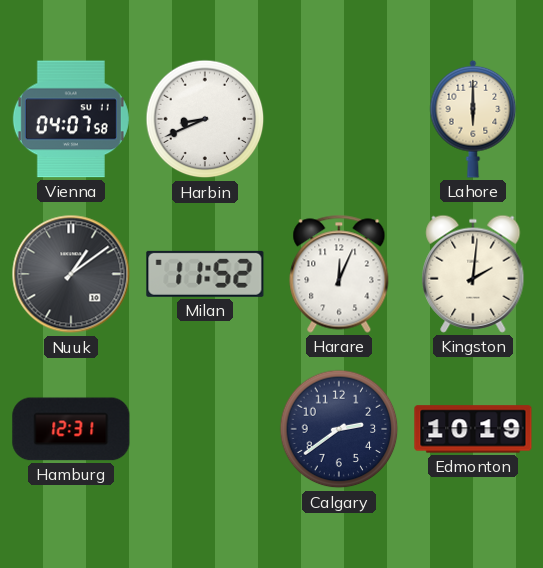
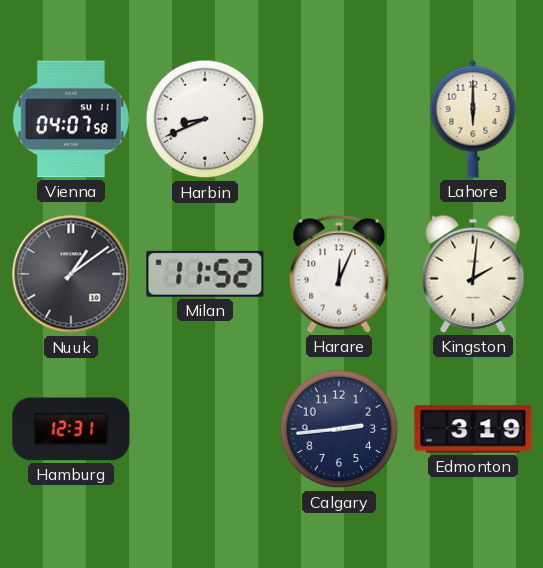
Calgary: 2:39 -> 2:44 (339, 429)
Edmonton: 10:19 -> 3:19 (473, 429)
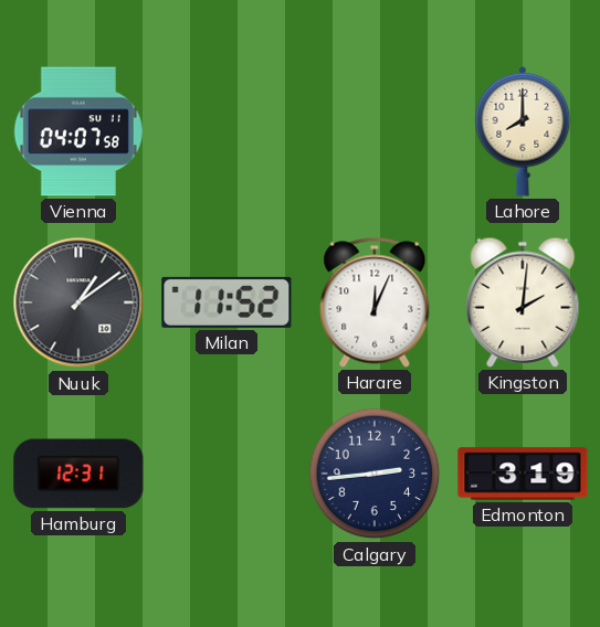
Harbin: 8:41 -> none (205, 119)
Lahore: 6:00 -> 8:00 (523, 131)
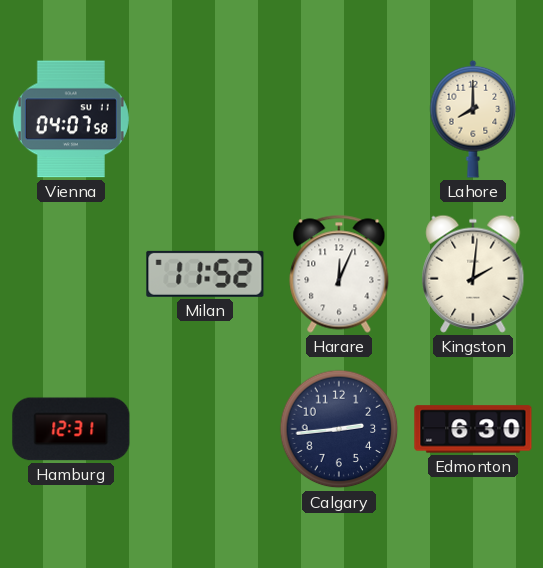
Nuuk: 1:09 -> none (78, 302)
Edmonton: 3:19 -> 6:30 (473, 429)
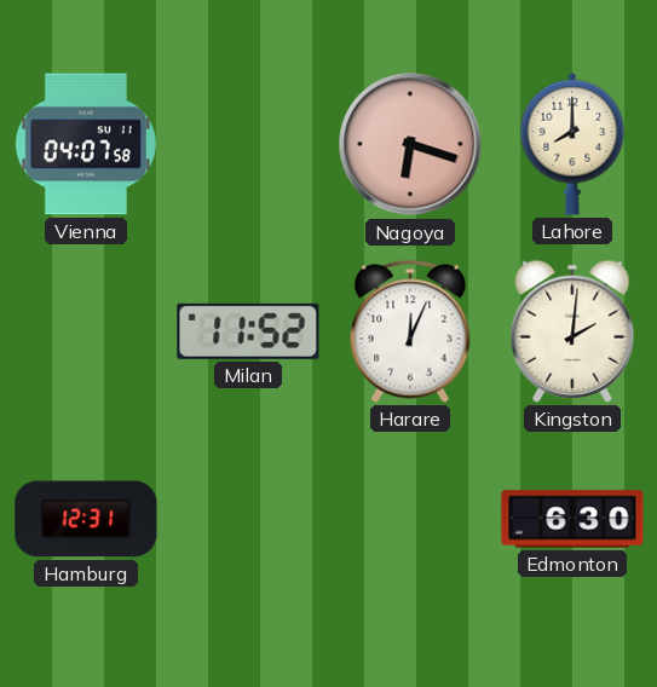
Nagoya: none -> 6:18 (410, 144)
Calgary: 2:44 -> none (339, 429)
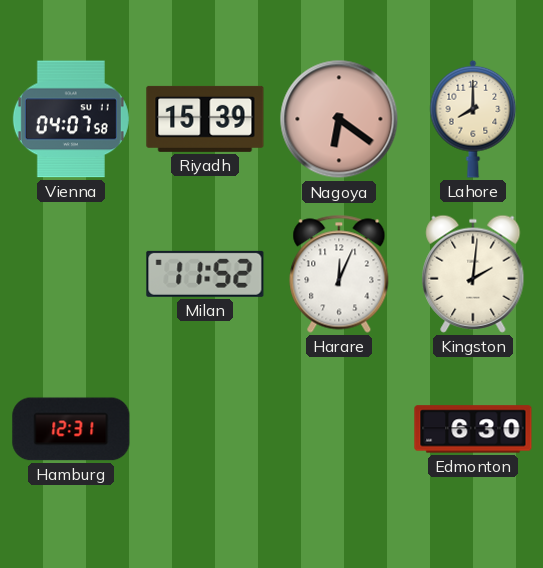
Riyadh: none -> 15:39 (205, 119)
Nagoya: 6:18 -> 6:21 (339, 119)
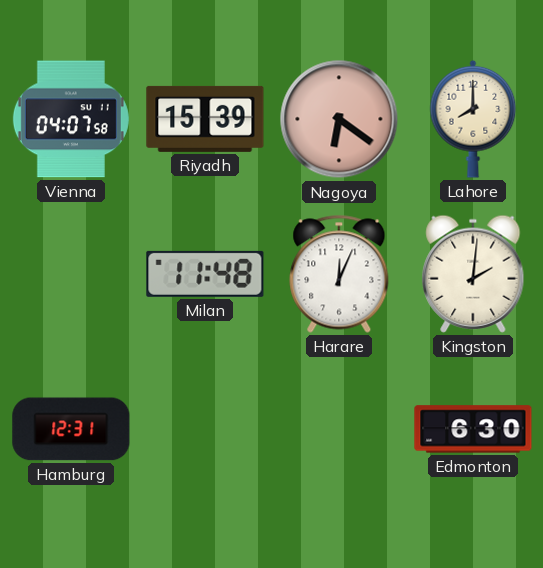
Milan: 11:52 -> 11:48 (205, 274)
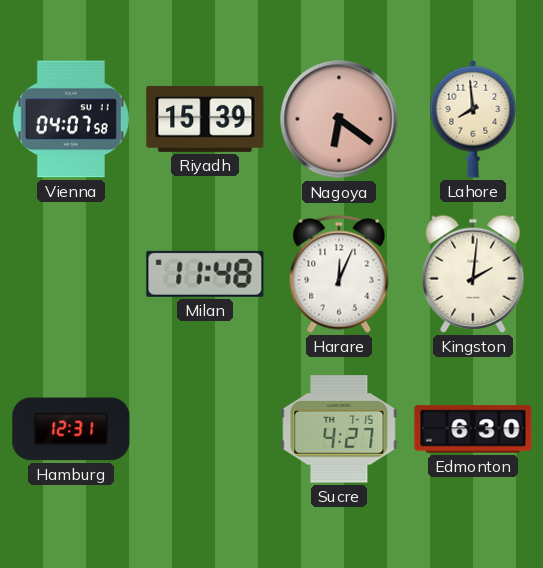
Lahore: 8:00 -> 7:59 (473, 119)
Sucre: none -> 4:27 (339, 429)
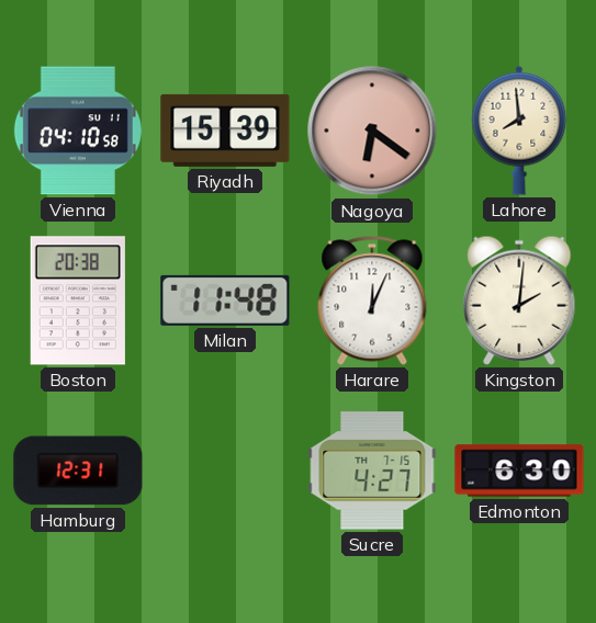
Vienna: 04:07 -> 04:10 (78, 131)
Boston: none -> 20:38 (78, 301)
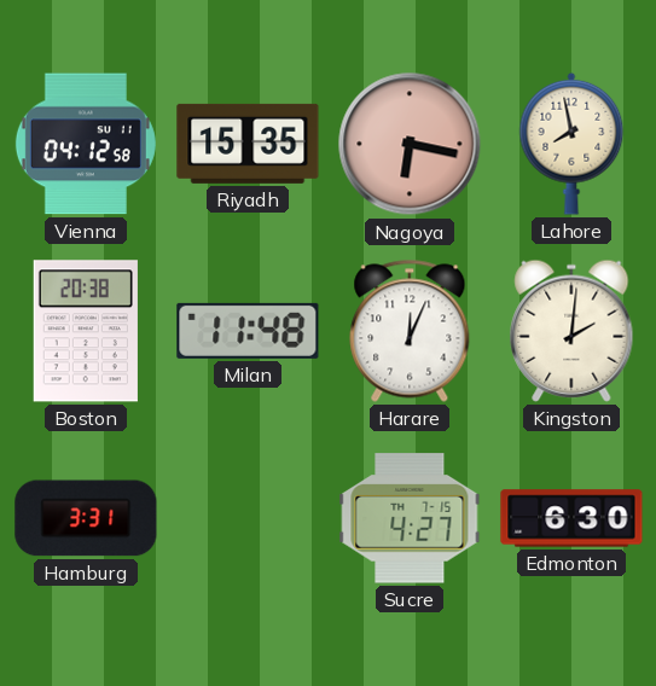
Vienna: 04:10 -> 04:12 (86, 144)
Riyadh: 15:39 -> 15:35 (248, 144)
Nagoya: 6:21 -> 6:17 (410, 144)
Lahore: 7:59 -> 7:58 (571, 144)
Hamburg: 12:31 -> 3:31 (86, 518)
